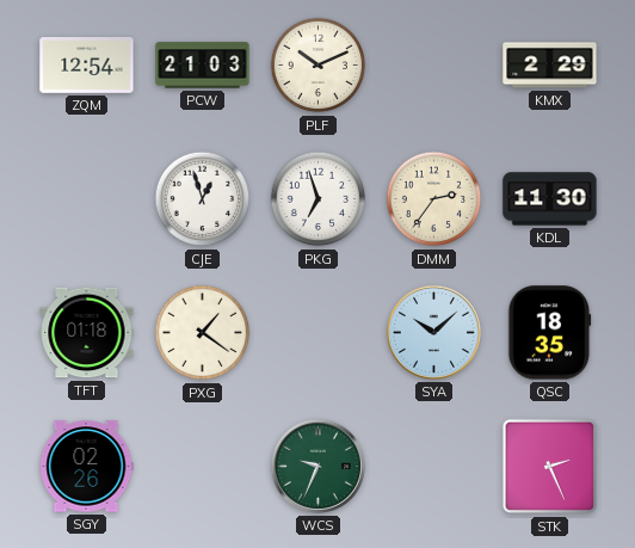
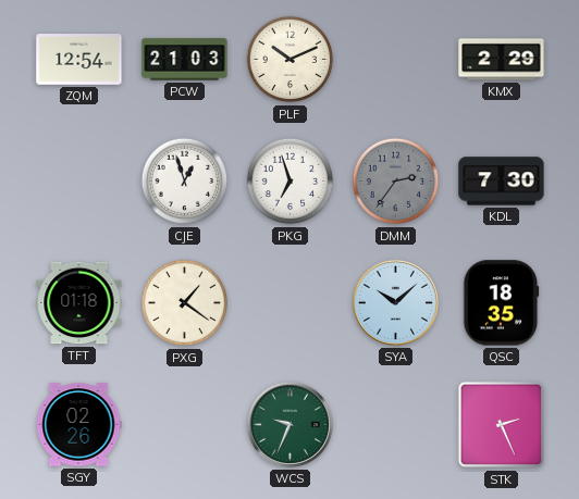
DMM dial: cream -> grey (396, 182)
KDL: 11:30 -> 7:30 (502, 182)
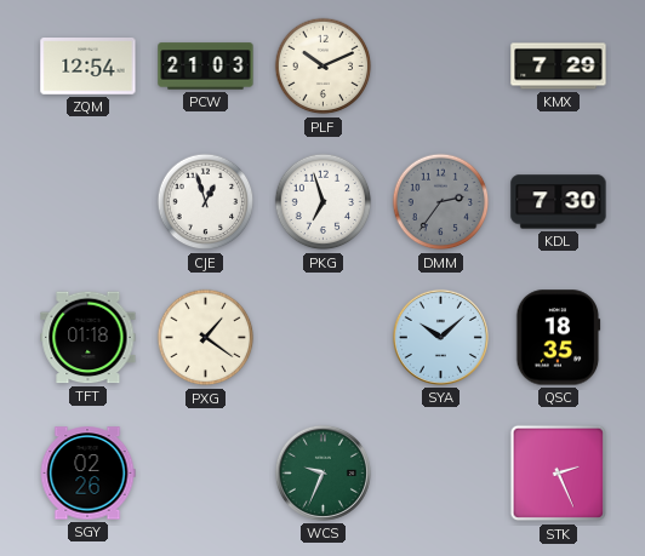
KMX: 2:29 -> 7:29 (559, 67)
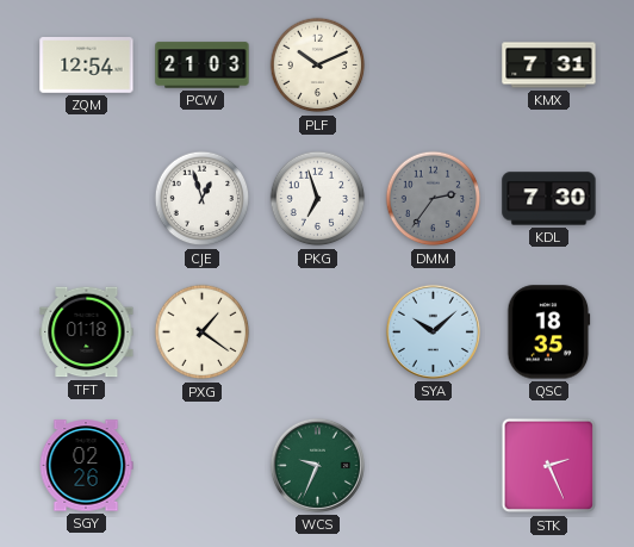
KMX: 7:29 -> 7:31 (549, 66)
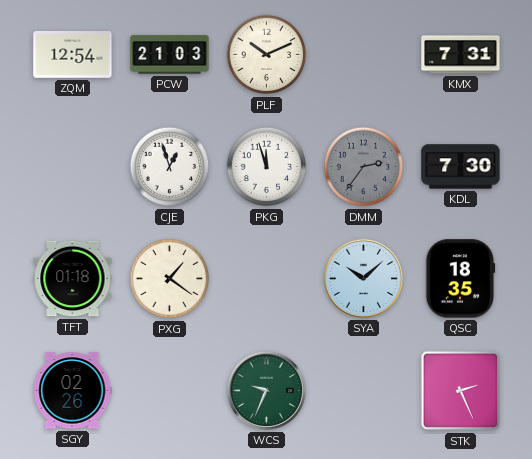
PKG: 6:57 -> 11:57 (267, 167)
